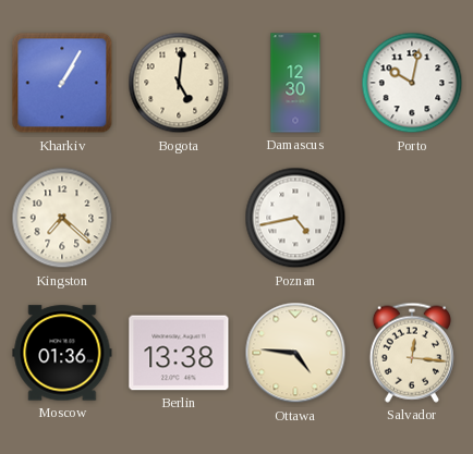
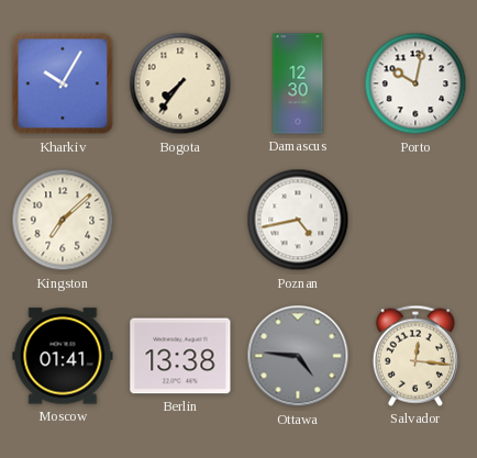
Kharkiv: 1:05 -> 10:05 (63, 83)
Bogota: 5:01 -> 7:36 (180, 83)
Kingston: 7:22 -> 7:08 (63, 220)
Moscow: 01:36 -> 01:41 (63, 356)
Ottawa dial: cream -> grey (298, 356)
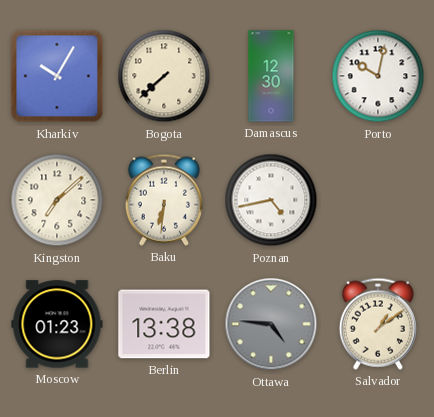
Bogota: 7:36 -> 7:38 (164, 76)
Baku: none -> 6:31 (164, 200)
Moscow: 01:41 -> 01:23 (57, 324)
Salvador: 12:16 -> 1:09 (378, 324)
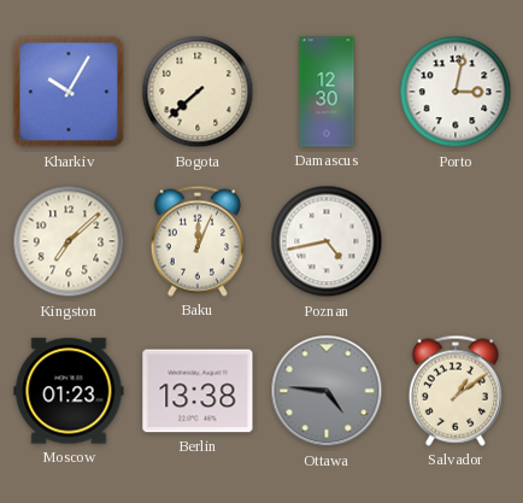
Porto: 10:02 -> 3:02 (456, 92)
Baku: 6:31 -> 12:04 (198, 241)
